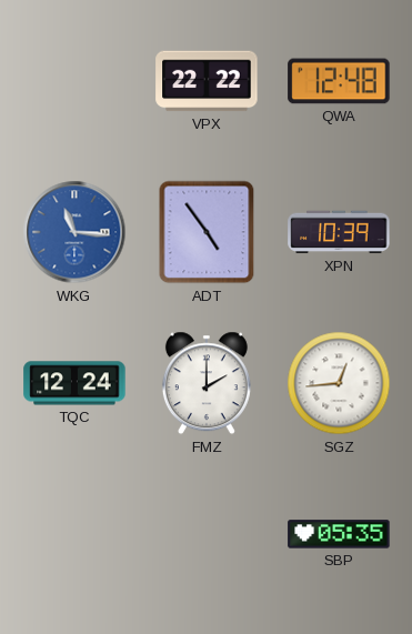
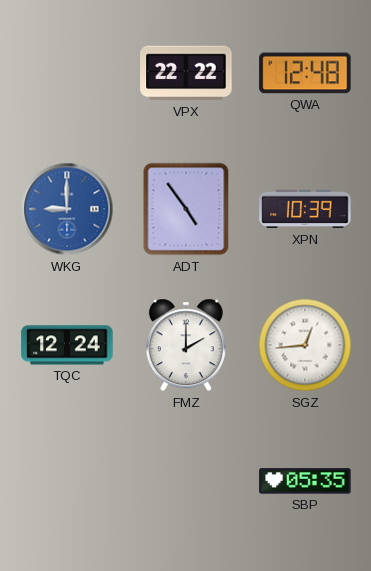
WKG: 11:16 -> 9:00 (67, 209)
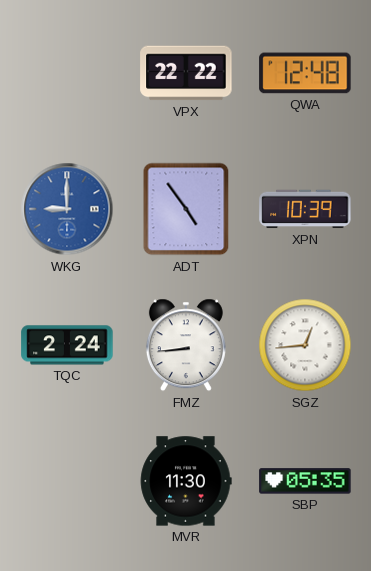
TQC: 12:24 -> 2:24 (67, 345)
FMZ: 2:00 -> 8:44 (186, 345)
MVR: none -> 11:30 (186, 481)
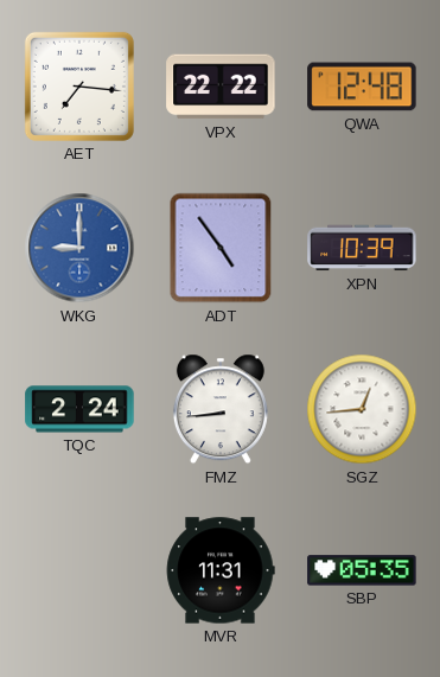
AET: none -> 7:16 (79, 87)
MVR: 11:30 -> 11:31 (221, 570)
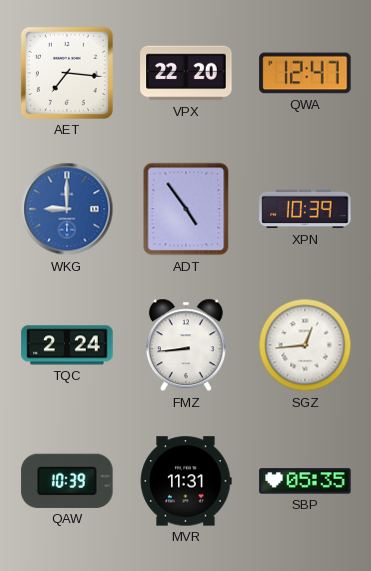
VPX: 22:22 -> 22:20 (186, 73)
QWA: 12:48 -> 12:47 (305, 73)
QAW: none -> 10:39 (67, 481)
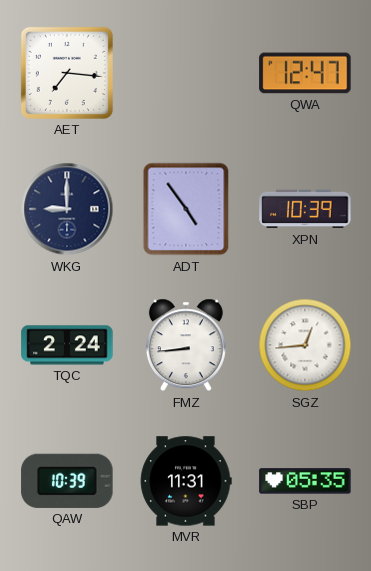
VPX: 22:20 -> none (186, 73)
WKG dial: blue -> navy (67, 209)
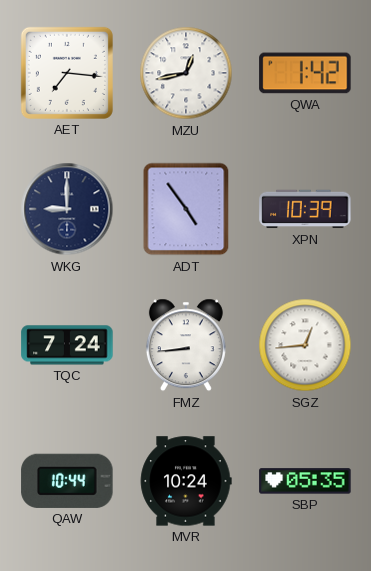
MZU: none -> 12:43 (186, 73)
QWA: 12:47 -> 1:42 (305, 73)
TQC: 2:24 -> 7:24 (67, 345)
QAW: 10:39 -> 10:44 (67, 481)
MVR: 11:31 -> 10:24 (186, 481)
